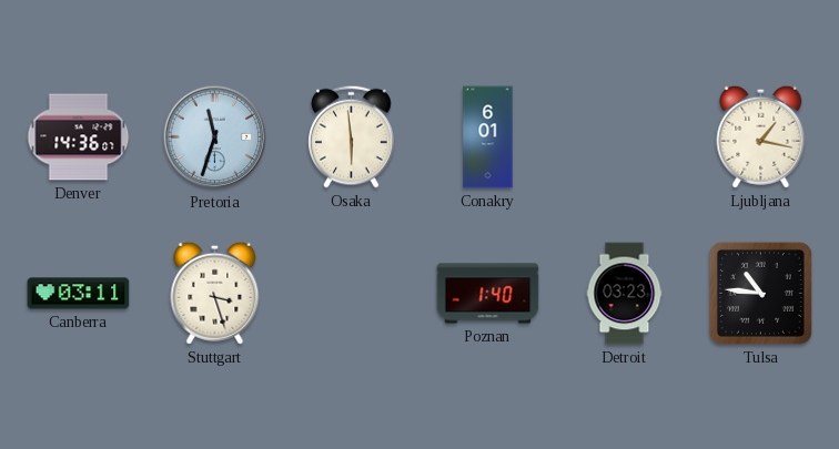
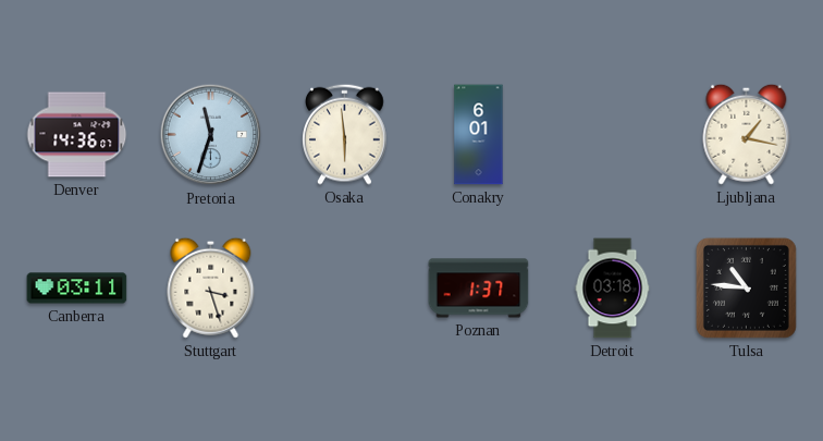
Poznan: 1:40 -> 1:37 (479, 289)
Detroit: 03:23 -> 03:18 (613, 289)
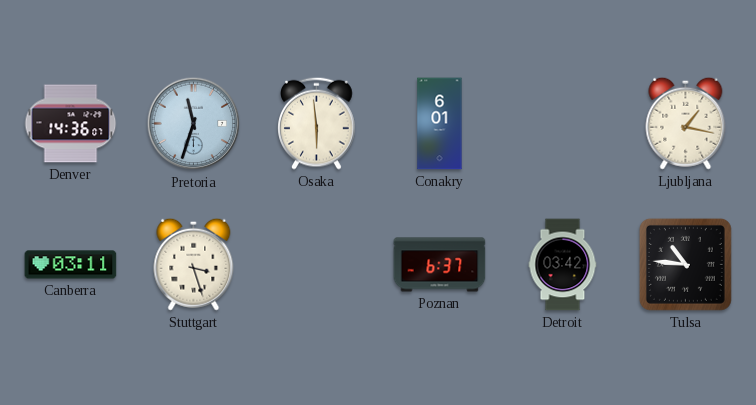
Poznan: 1:37 -> 6:37 (440, 265)
Detroit: 03:18 -> 03:42 (563, 265)
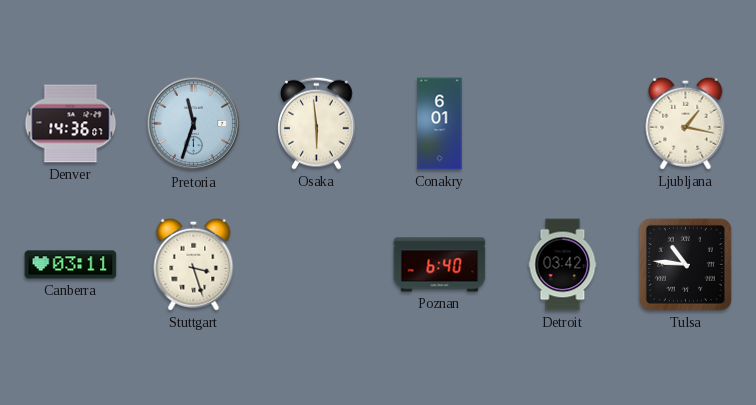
Poznan: 6:37 -> 6:40 (440, 265)
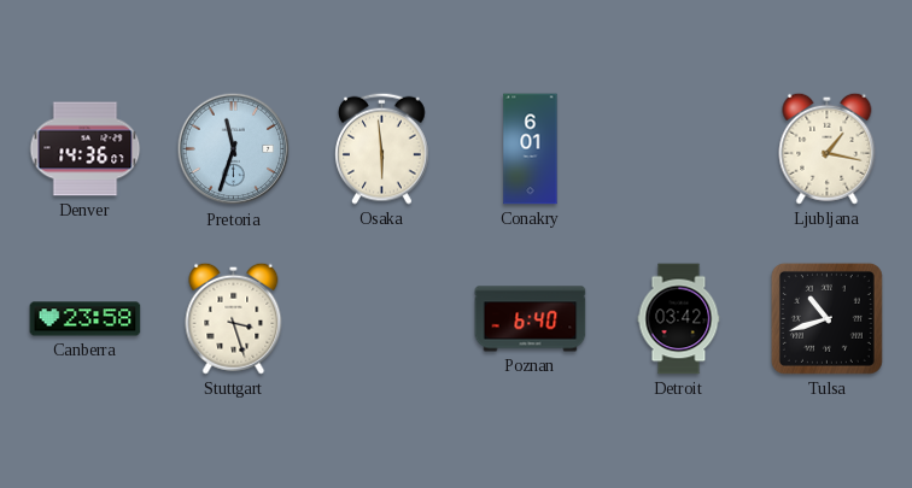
Canberra: 03:11 -> 23:58 (86, 319)
Tulsa: 10:46 -> 10:42 (826, 318)
